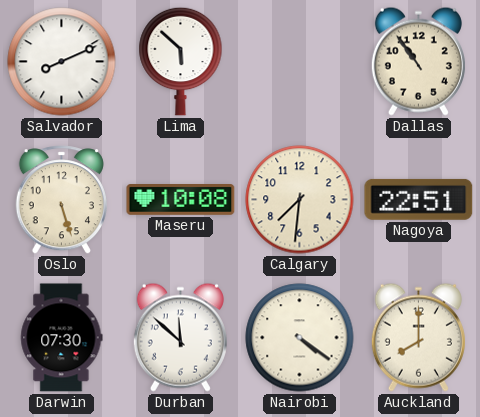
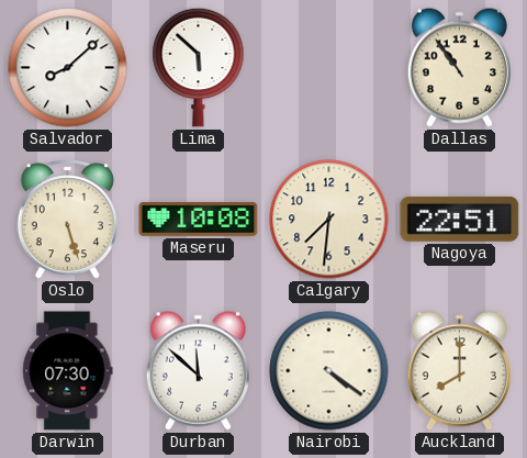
Salvador: 8:11 -> 8:08 (68, 68)
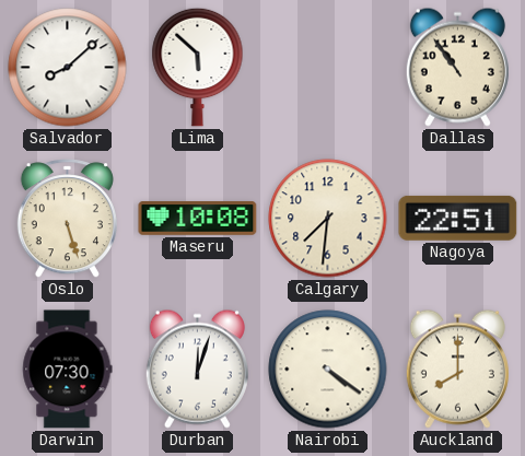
Durban: 11:52 -> 12:03 (197, 369)
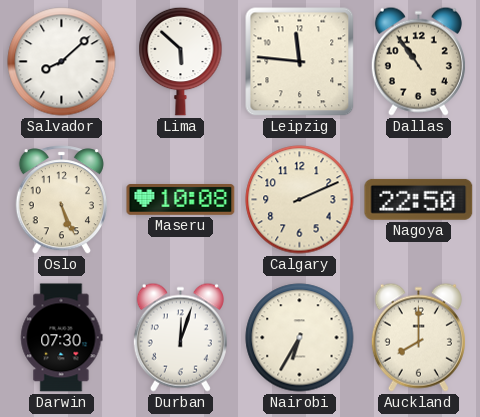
Leipzig: none -> 11:46 (300, 62)
Oslo: 5:27 -> 5:26 (61, 200)
Calgary: 7:31 -> 2:11 (300, 200)
Nagoya: 22:51 -> 22:50 (419, 199)
Nairobi: 4:21 -> 6:35 (300, 338)
